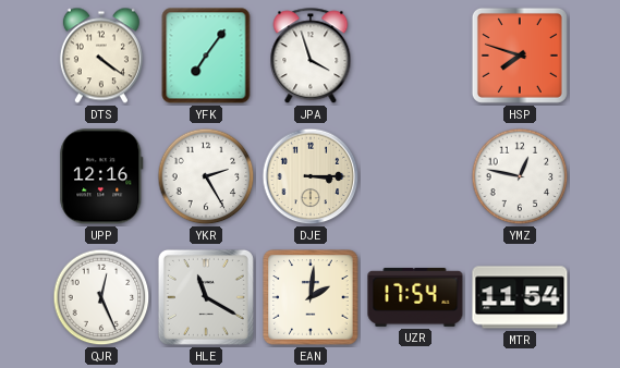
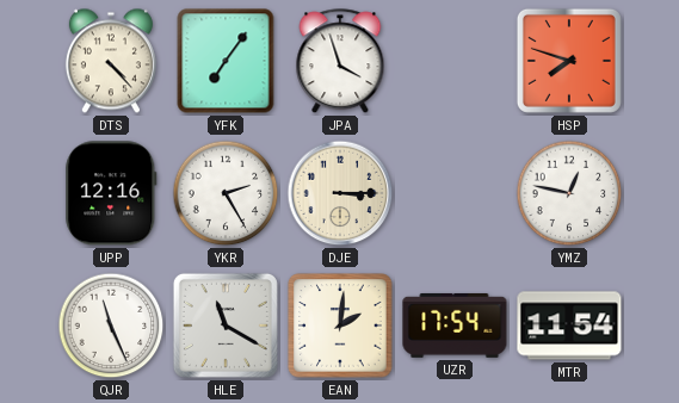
DTS: 4:21 -> 4:23 (111, 61)
QJR: 12:26 -> 11:26 (111, 325)
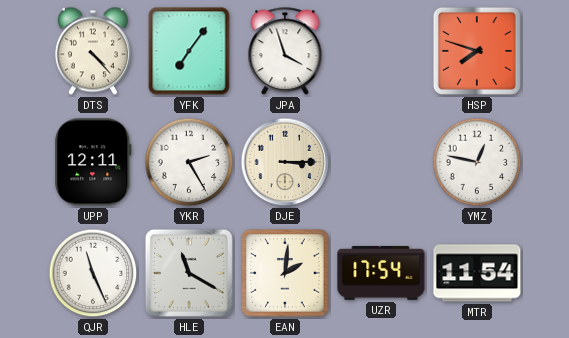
UPP: 12:16 -> 12:11 (93, 162)
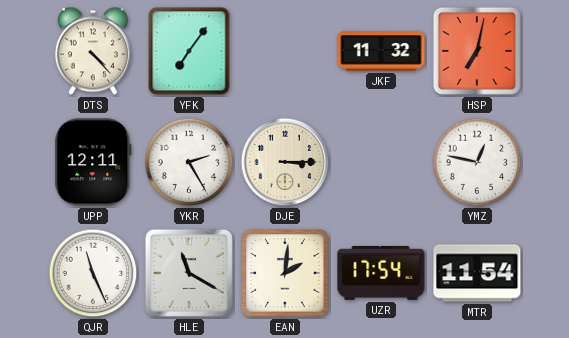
JPA: 3:57 -> none (285, 52)
JKF: none -> 11:32 (381, 51)
HSP: 7:48 -> 7:02 (477, 51)
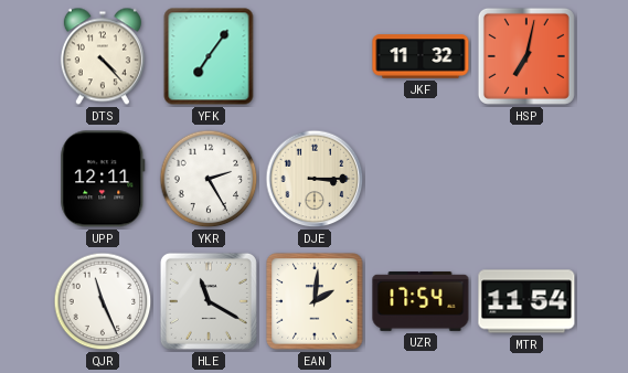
YMZ: 12:47 -> none (477, 162)
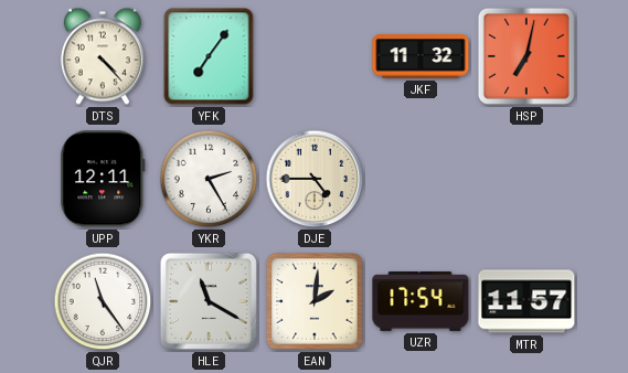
DJE: 3:15 -> 4:45 (315, 179)
QJR: 11:26 -> 11:24 (103, 301)
MTR: 11:54 -> 11:57 (526, 301)
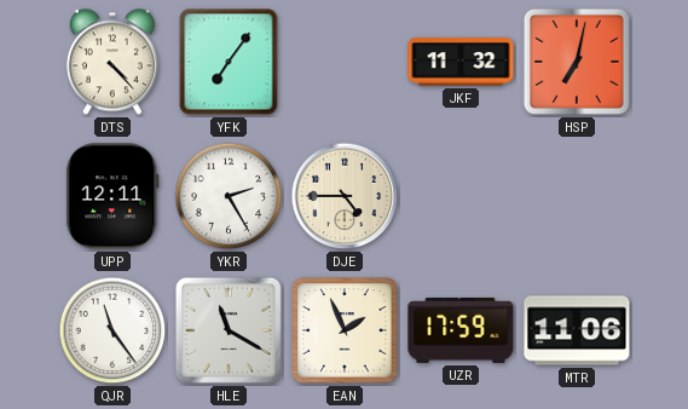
EAN: 2:01 -> 1:56 (345, 330)
UZR: 17:54 -> 17:59 (461, 330)
MTR: 11:57 -> 11:06 (577, 330)
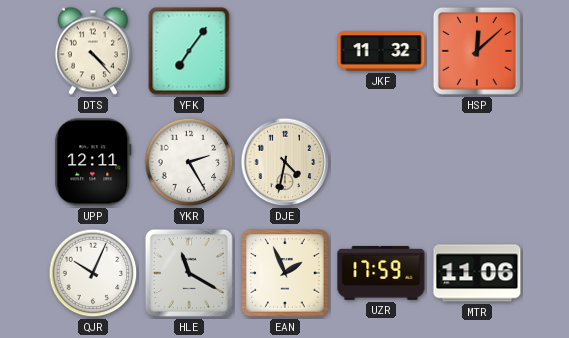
HSP: 7:02 -> 12:08 (477, 51)
DJE: 4:45 -> 4:32 (285, 162)
QJR: 11:24 -> 10:04 (93, 273)
